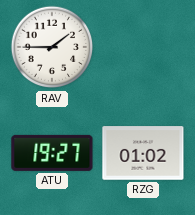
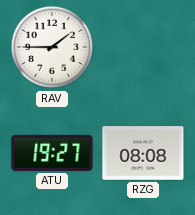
RZG: 01:02 -> 08:08 (143, 153)
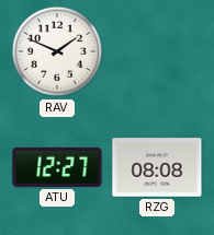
RAV: 1:45 -> 1:49 (57, 51)
ATU: 19:27 -> 12:27 (57, 167)
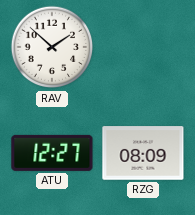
RAV: 1:49 -> 1:52 (52, 47)
RZG: 08:08 -> 08:09 (143, 153)
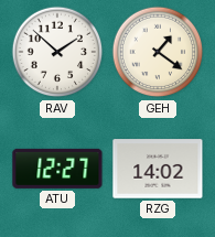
GEH: none -> 1:21 (158, 52)
RZG: 08:09 -> 14:02 (158, 169)
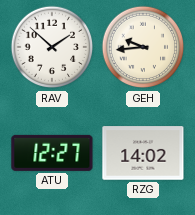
GEH: 1:21 -> 9:44 (143, 47)
